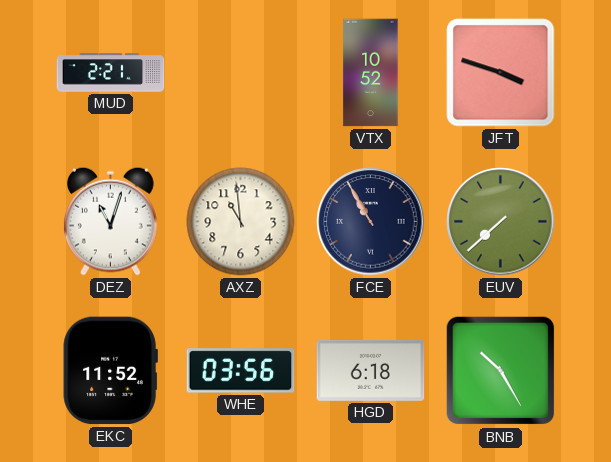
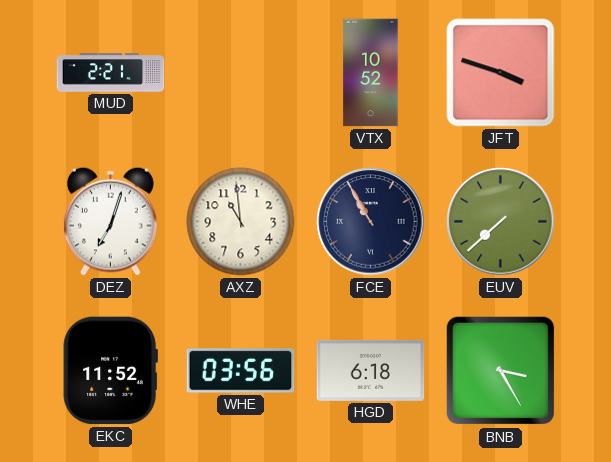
DEZ: 11:03 -> 7:03 (111, 221)
BNB: 10:25 -> 3:25 (501, 371)
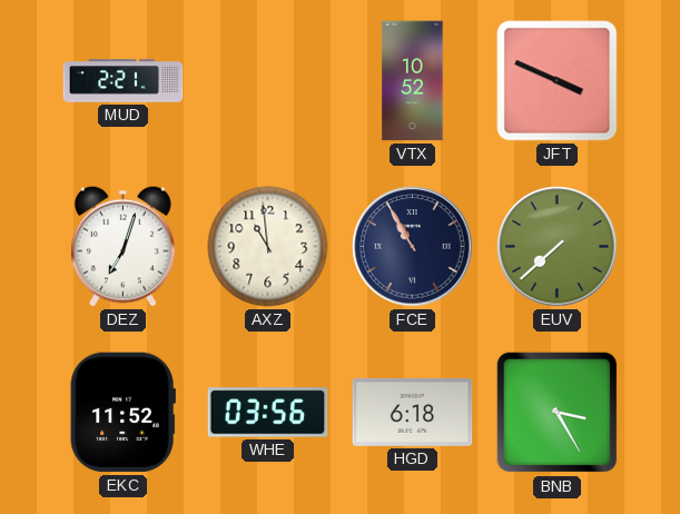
JFT: 3:48 -> 3:49 (558, 81)
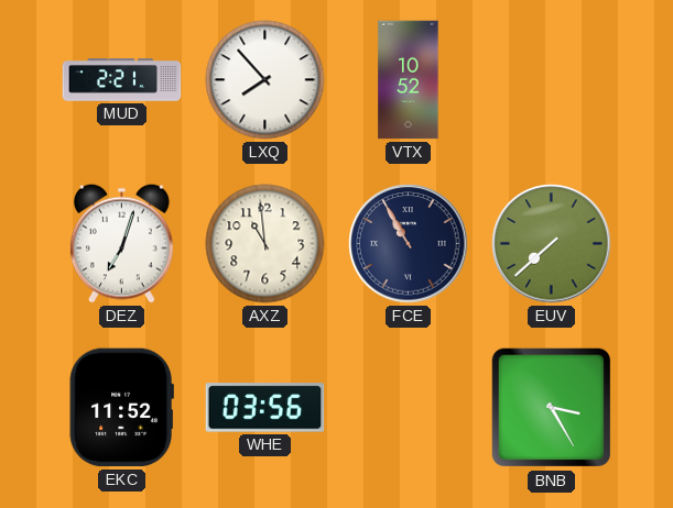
LXQ: none -> 7:53 (265, 80)
JFT: 3:49 -> none (558, 81)
HGD: 6:18 -> none (413, 412)
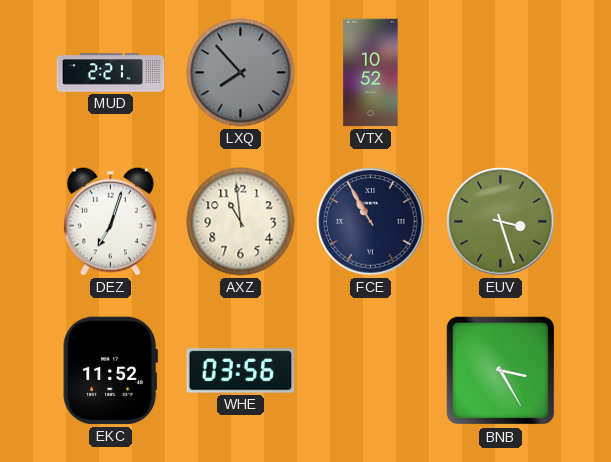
LXQ dial: white -> grey (241, 73)
EUV: 7:38 -> 3:27 (501, 222)
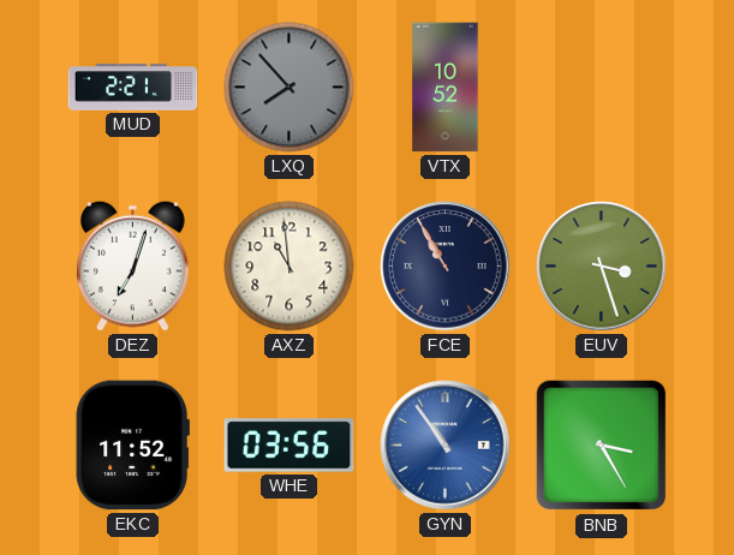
GYN: none -> 10:54 (446, 446)
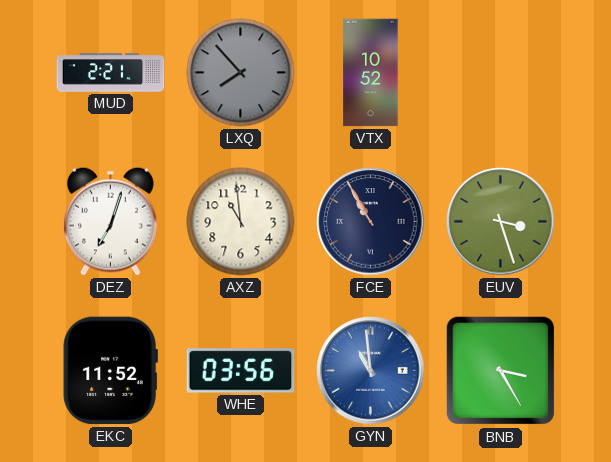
GYN: 10:54 -> 10:59 (371, 371)
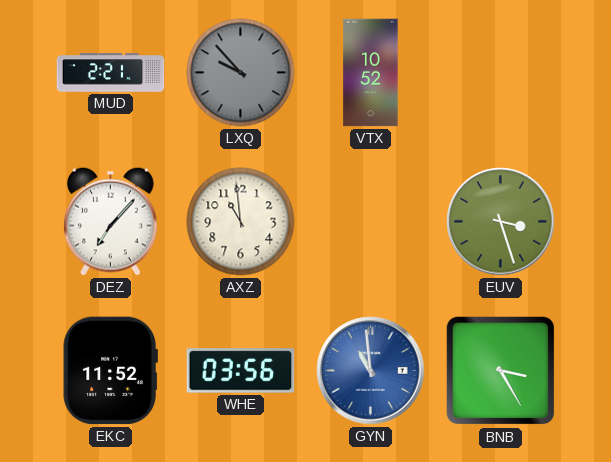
LXQ: 7:53 -> 9:53 (241, 73)
DEZ: 7:03 -> 7:07 (111, 221)
FCE: 10:55 -> none (371, 222)
